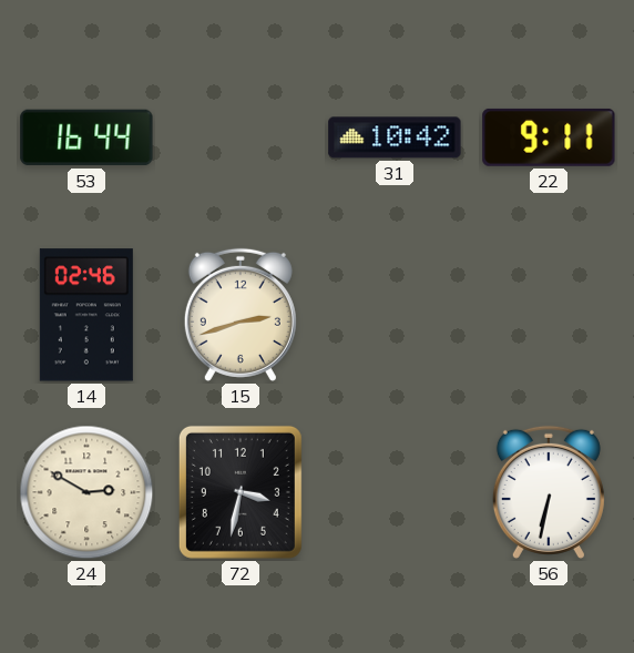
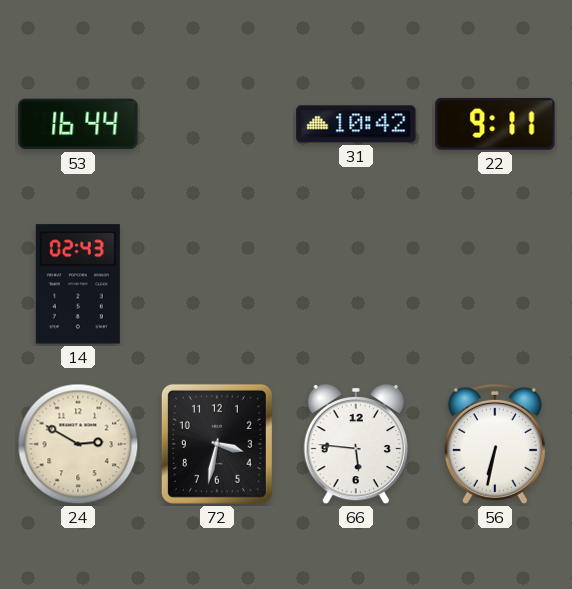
14: 02:46 -> 02:43 (78, 284)
15: 2:42 -> none (241, 315)
66: none -> 5:46 (356, 445)
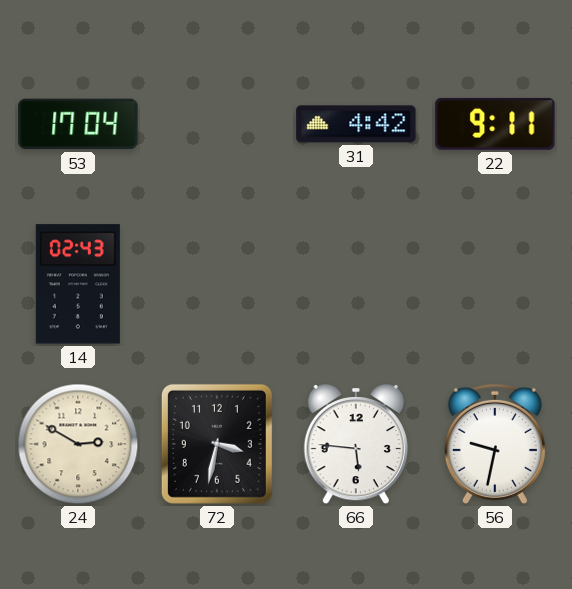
53: 16:44 -> 17:04 (78, 124)
31: 10:42 -> 4:42 (356, 124)
56: 6:32 -> 9:32 (495, 444)
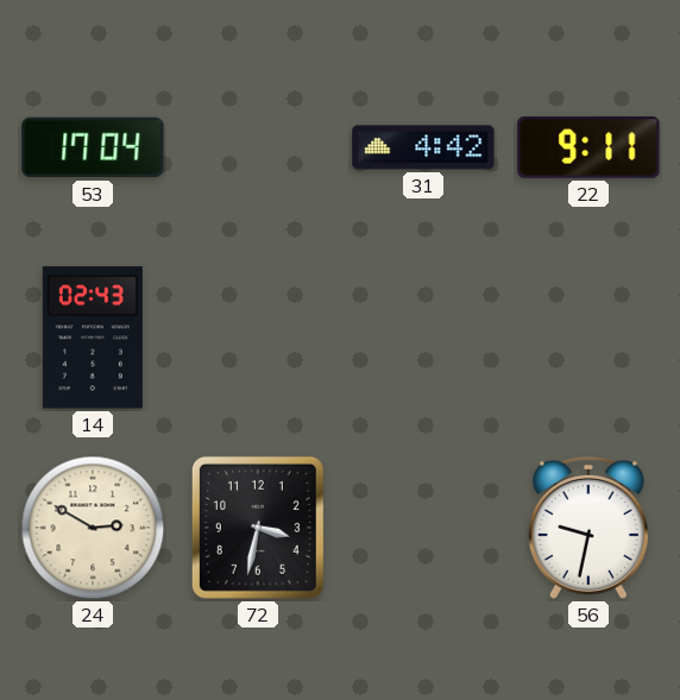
66: 5:46 -> none (356, 445)
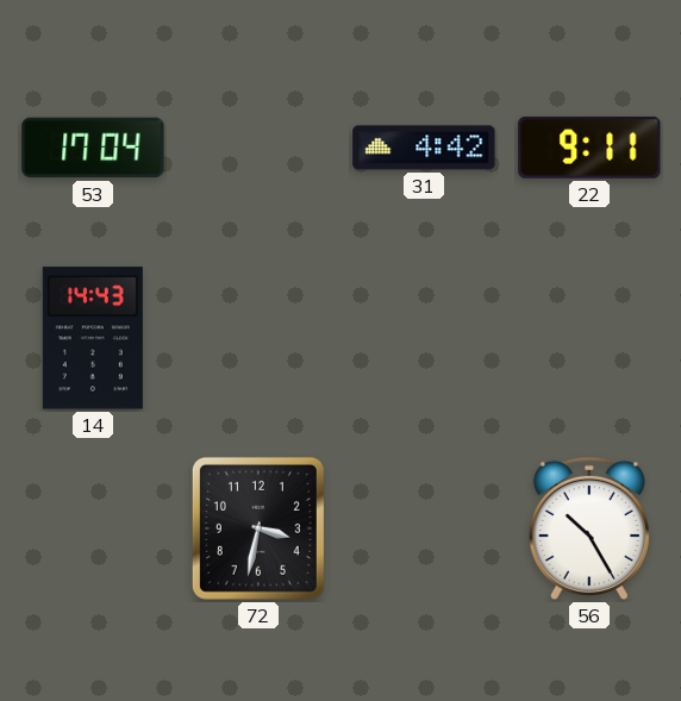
14: 02:43 -> 14:43 (93, 338)
24: 2:50 -> none (93, 528)
56: 9:32 -> 10:25 (589, 528)
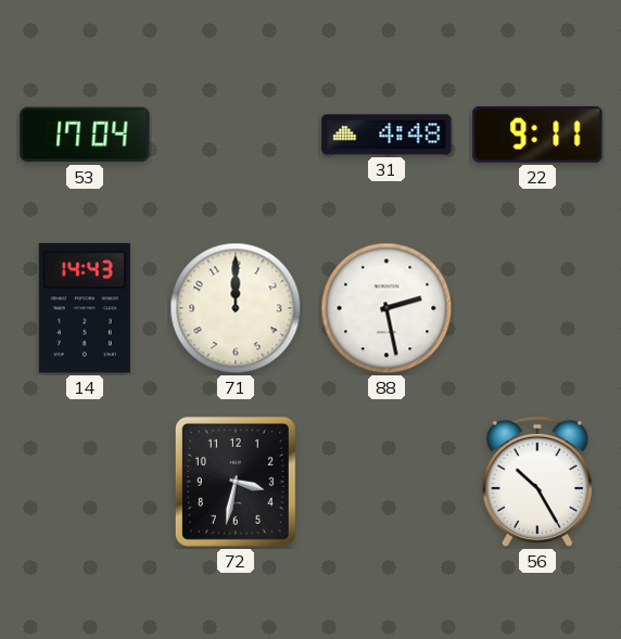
31: 4:42 -> 4:48 (386, 135)
71: none -> 12:00 (236, 308)
88: none -> 2:28 (386, 308)
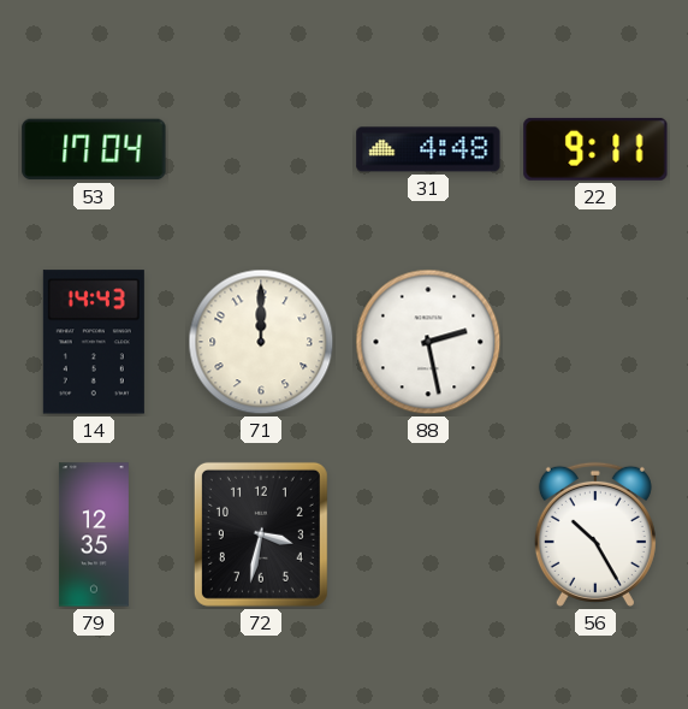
79: none -> 12:35 (94, 534)
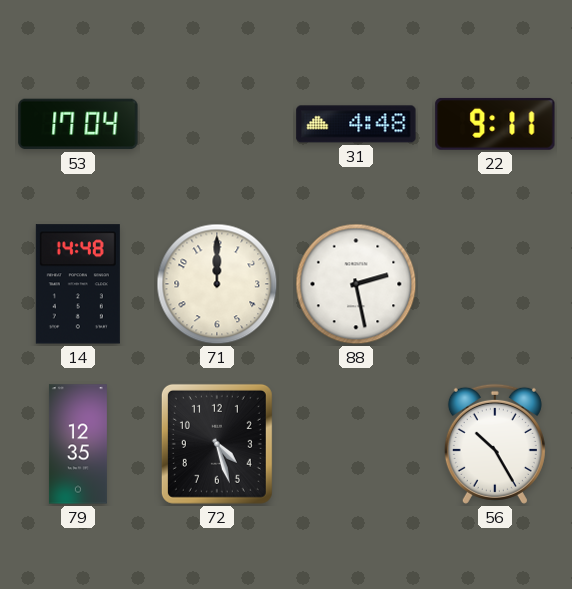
14: 14:43 -> 14:48 (78, 284)
72: 3:32 -> 4:27 (217, 444)
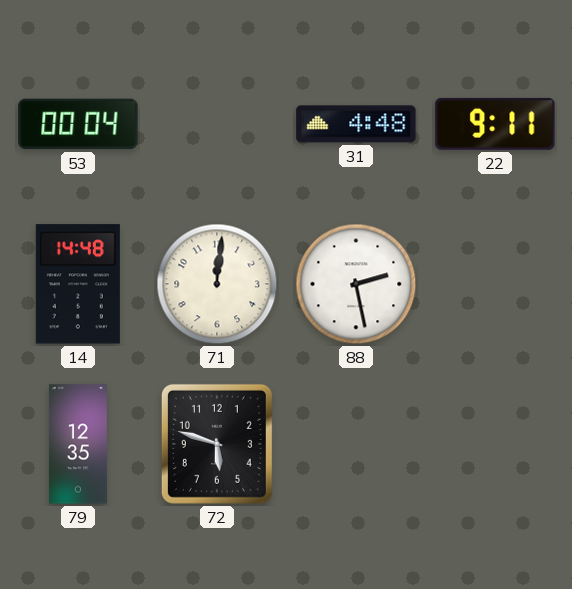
53: 17:04 -> 00:04 (78, 124)
71: 12:00 -> 12:01 (217, 284)
72: 4:27 -> 5:48 (217, 444)
56: 10:25 -> none (495, 444)
